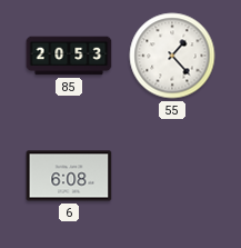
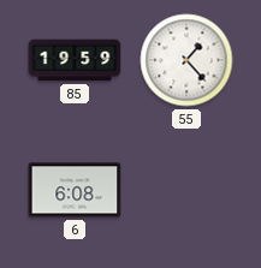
85: 20:53 -> 19:59 (75, 60)
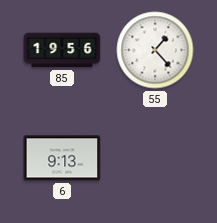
85: 19:59 -> 19:56 (62, 50)
6: 6:08 -> 9:13 (62, 158)
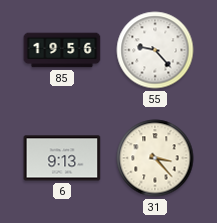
55: 1:23 -> 9:23 (155, 50)
31: none -> 3:23 (155, 158)
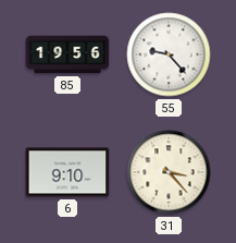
6: 9:13 -> 9:10 (67, 172)
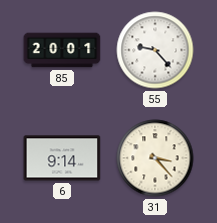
85: 19:56 -> 20:01 (62, 50)
6: 9:10 -> 9:14 (62, 158)
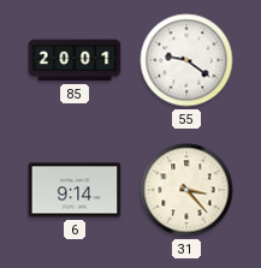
55: 9:23 -> 9:21 (186, 60)
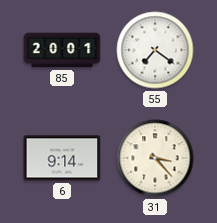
55: 9:21 -> 7:21 (155, 50)
